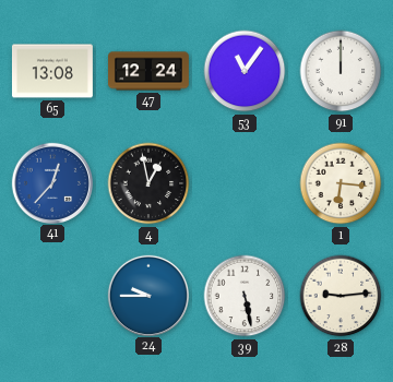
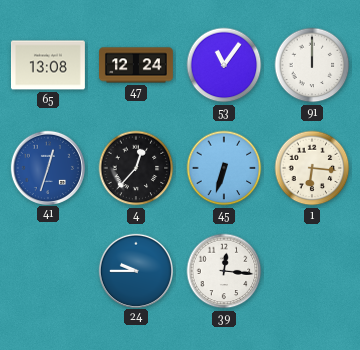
41: 12:37 -> 12:33 (47, 167)
4: 12:58 -> 12:37 (136, 168)
45: none -> 6:33 (224, 168)
39: 5:28 -> 12:16 (224, 271)
28: 9:14 -> none (341, 296)
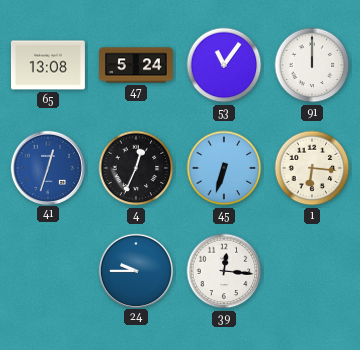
47: 12:24 -> 5:24 (137, 65)
4: 12:37 -> 12:34 (136, 168)
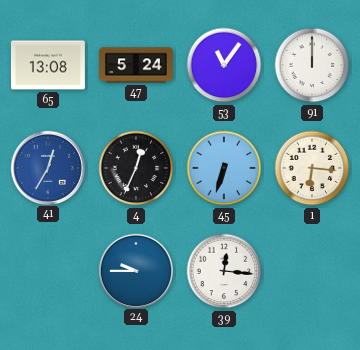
41: 12:33 -> 12:35 (47, 167)
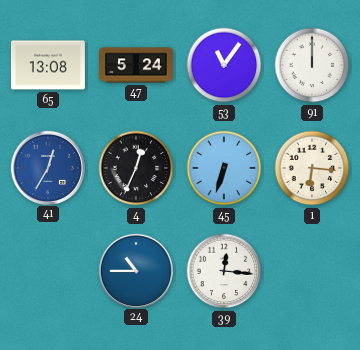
24: 9:45 -> 10:45 (135, 270)
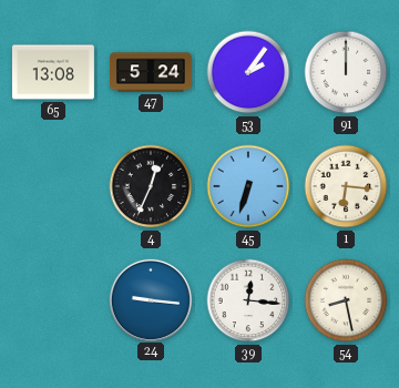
53: 11:06 -> 2:06 (248, 72)
41: 12:35 -> none (47, 167)
24: 10:45 -> 9:16 (150, 299)
54: none -> 8:28 (346, 300)
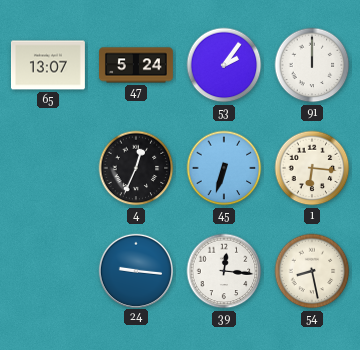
65: 13:08 -> 13:07 (48, 65)
